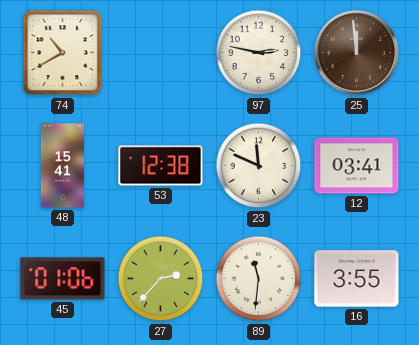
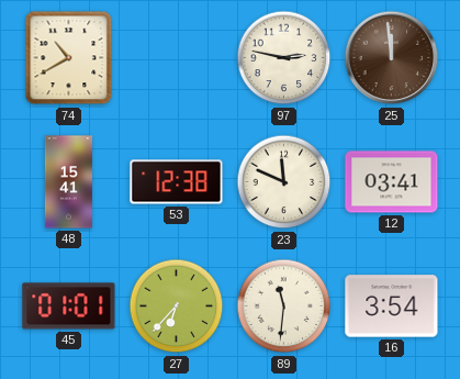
45: 01:06 -> 01:01 (69, 306)
27: 2:37 -> 6:37 (177, 306)
16: 3:55 -> 3:54 (392, 306)
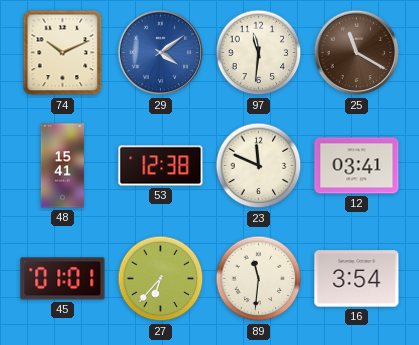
74: 10:40 -> 10:11 (63, 53)
29: none -> 4:09 (161, 53)
97: 2:47 -> 11:31 (259, 53)
25: 11:59 -> 11:20 (357, 53)
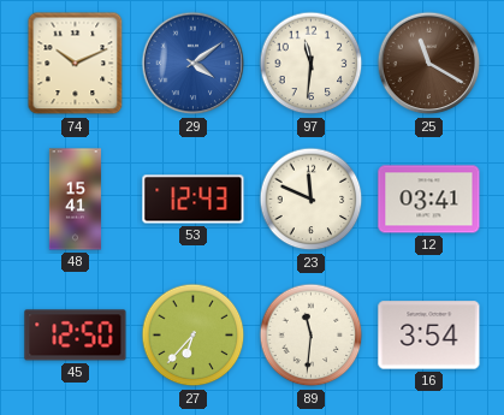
53: 12:38 -> 12:43 (194, 200)
45: 01:01 -> 12:50 (76, 336)
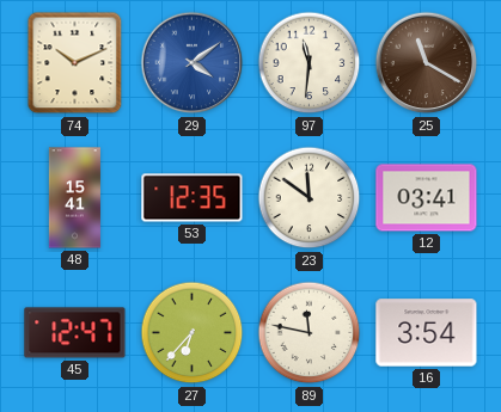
53: 12:43 -> 12:35 (193, 198)
23: 11:49 -> 11:51 (310, 198)
45: 12:50 -> 12:47 (75, 333)
89: 11:31 -> 11:47 (310, 333)
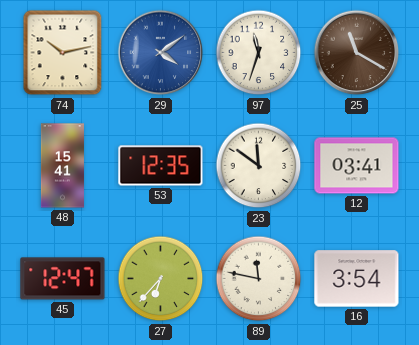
74: 10:11 -> 10:13 (63, 53)
97: 11:31 -> 11:33 (259, 53)
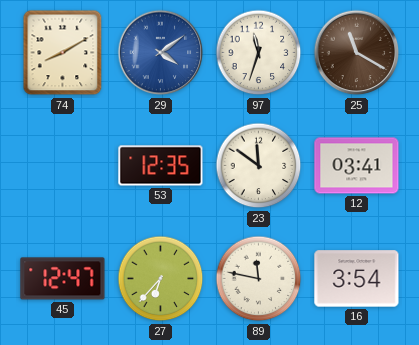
74: 10:13 -> 8:10 (63, 53)
48: 15:41 -> none (62, 166)
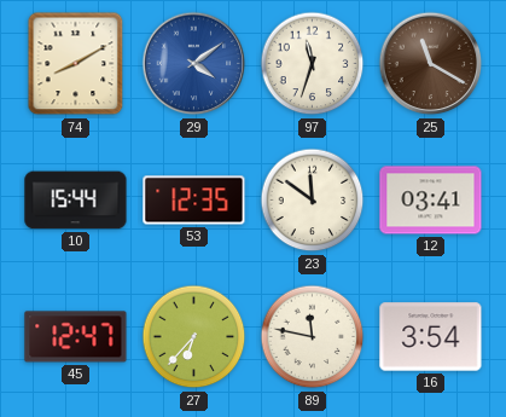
10: none -> 15:44 (76, 201)
